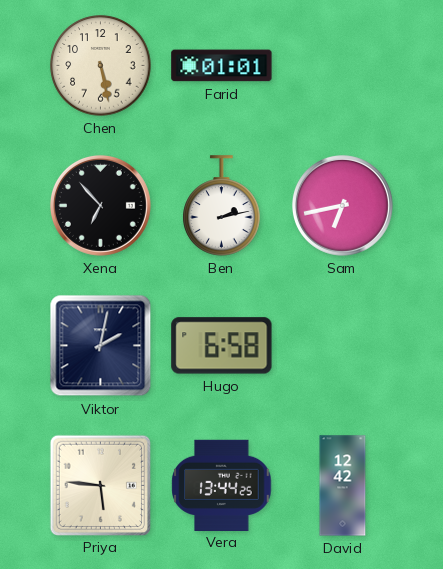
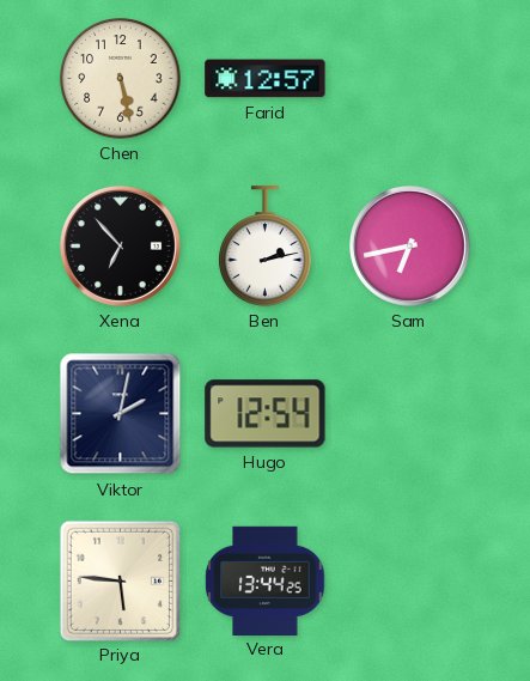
Farid: 01:01 -> 12:57 (266, 79)
Hugo: 6:58 -> 12:54 (266, 414)
David: 12:42 -> none (343, 486)
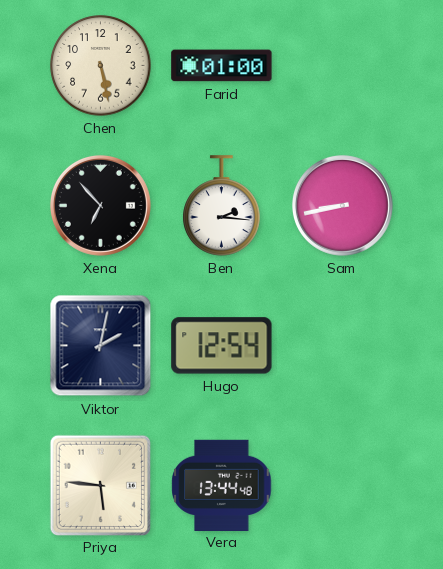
Farid: 12:57 -> 01:00 (222, 66)
Ben: 2:13 -> 2:16 (222, 206)
Sam: 6:43 -> 8:43 (342, 205)
Vera: 13:44:25 -> 13:44:48 (222, 485)
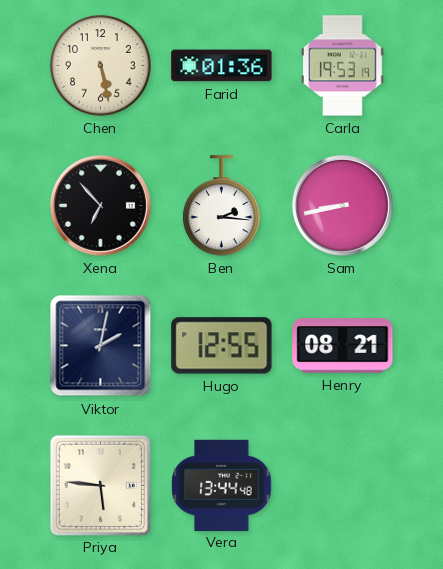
Farid: 01:00 -> 01:36 (222, 66)
Carla: none -> 19:53 (343, 66)
Hugo: 12:54 -> 12:55 (222, 346)
Henry: none -> 08:21 (343, 346)
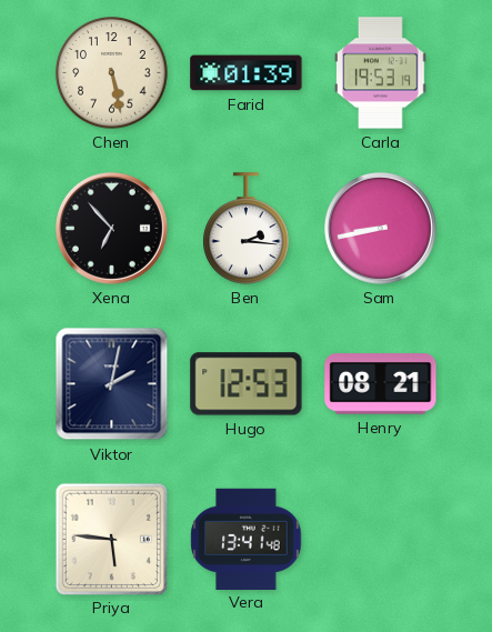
Farid: 01:36 -> 01:39 (247, 73)
Hugo: 12:55 -> 12:53 (247, 384)
Vera: 13:44 -> 13:41 (247, 539)
